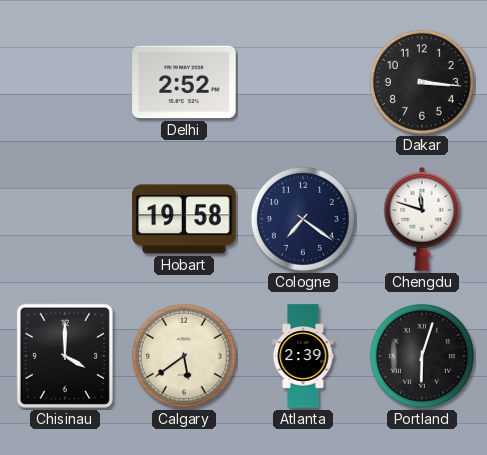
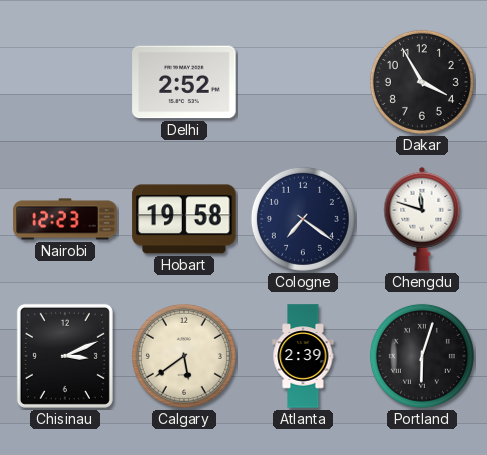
Dakar: 3:16 -> 3:55 (422, 82)
Nairobi: none -> 12:23 (65, 219)
Chisinau: 4:00 -> 3:11 (65, 356)
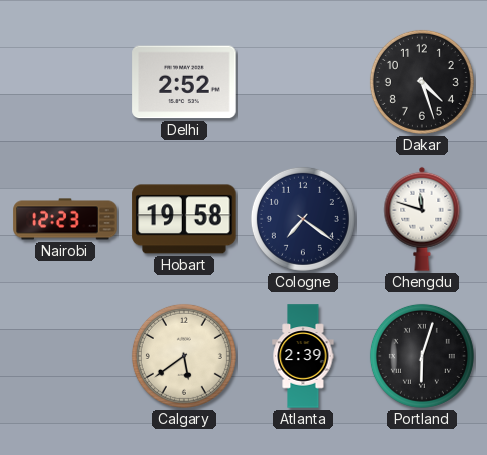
Dakar: 3:55 -> 4:27 (422, 82)
Chisinau: 3:11 -> none (65, 356)
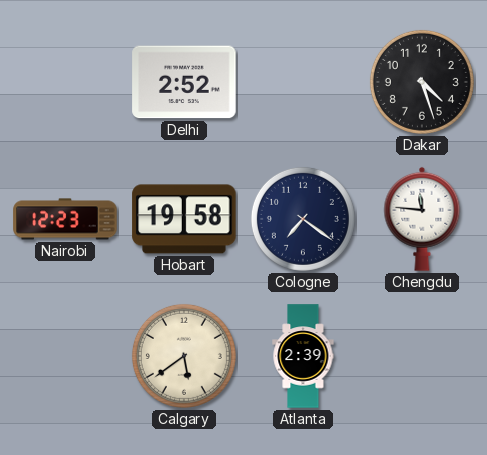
Chengdu: 11:48 -> 11:46 (422, 219)
Portland: 6:03 -> none (422, 356)
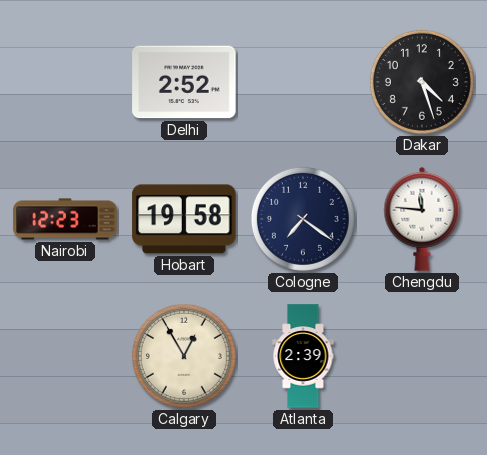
Calgary: 5:39 -> 12:55 (184, 356)
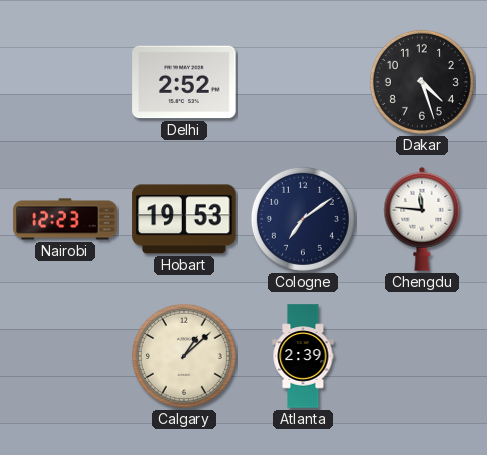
Hobart: 19:58 -> 19:53 (184, 219)
Cologne: 7:21 -> 7:09 (303, 219)
Calgary: 12:55 -> 1:08 (184, 356)
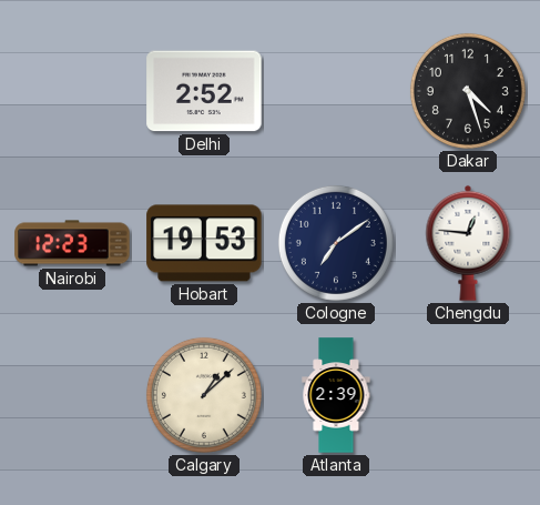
Chengdu: 11:46 -> 12:46 (468, 243)
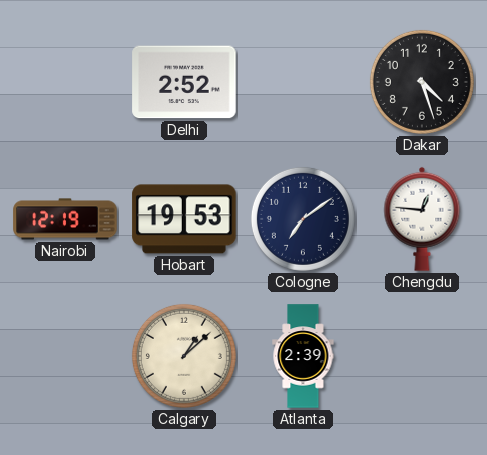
Nairobi: 12:23 -> 12:19 (65, 219)
